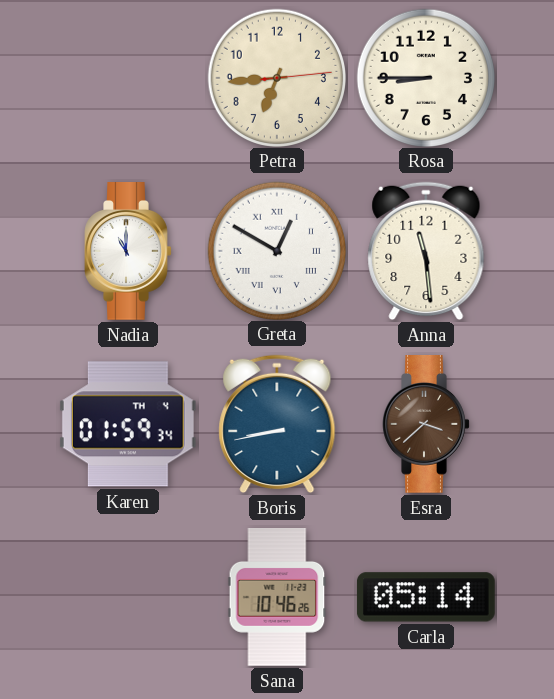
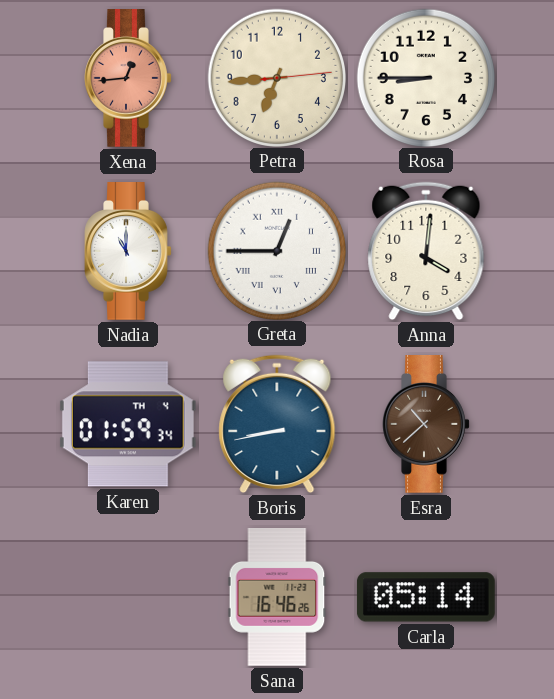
Xena: none -> 12:44 (128, 79)
Greta: 12:50 -> 12:45 (276, 250)
Anna: 11:29 -> 4:01 (426, 251)
Esra: 3:38 -> 10:38 (426, 425)
Sana: 10:46 -> 16:46 (277, 598)
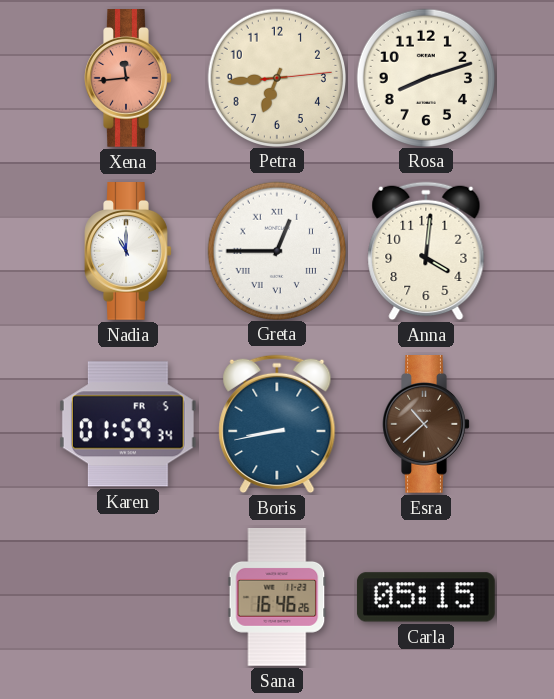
Xena: 12:44 -> 11:44 (128, 79)
Rosa: 8:45 -> 8:12 (425, 77)
Karen date: TH 4 -> FR 5 (128, 424)
Carla: 05:14 -> 05:15 (426, 597)
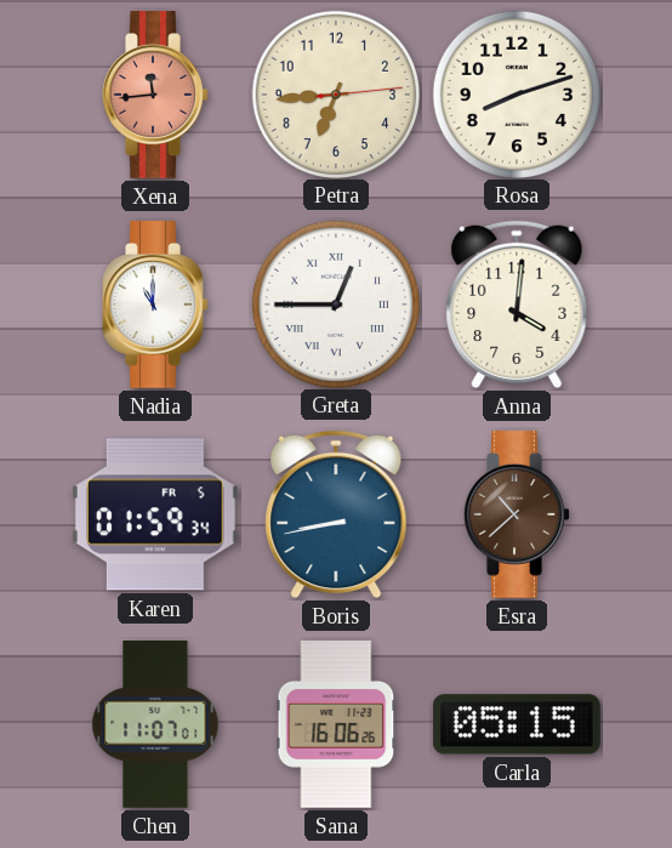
Chen: none -> 11:07 (155, 725)
Sana: 16:46 -> 16:06 (336, 725)
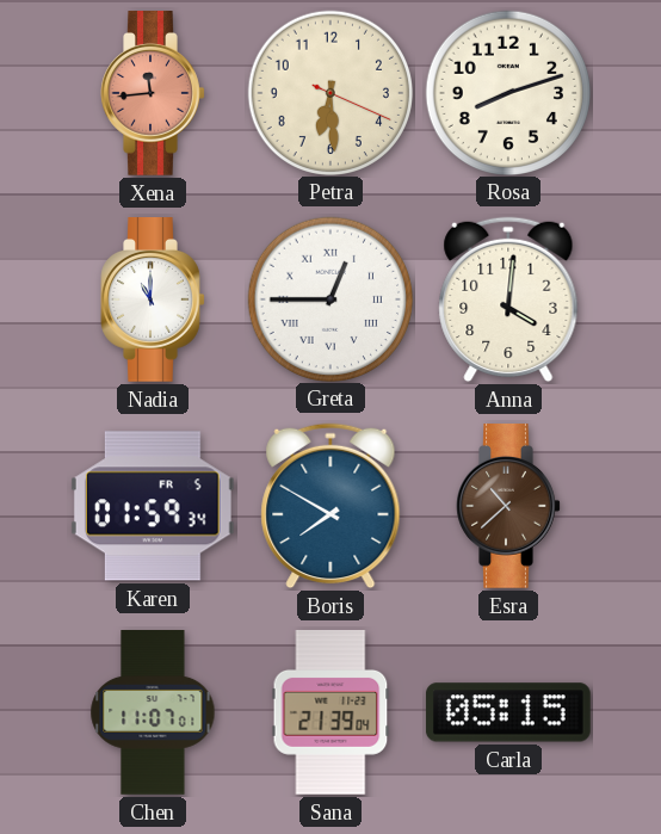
Petra: 6:44 -> 6:29 (329, 92)
Boris: 8:43 -> 7:50 (330, 506)
Sana: 16:06 -> 21:39 (330, 713)
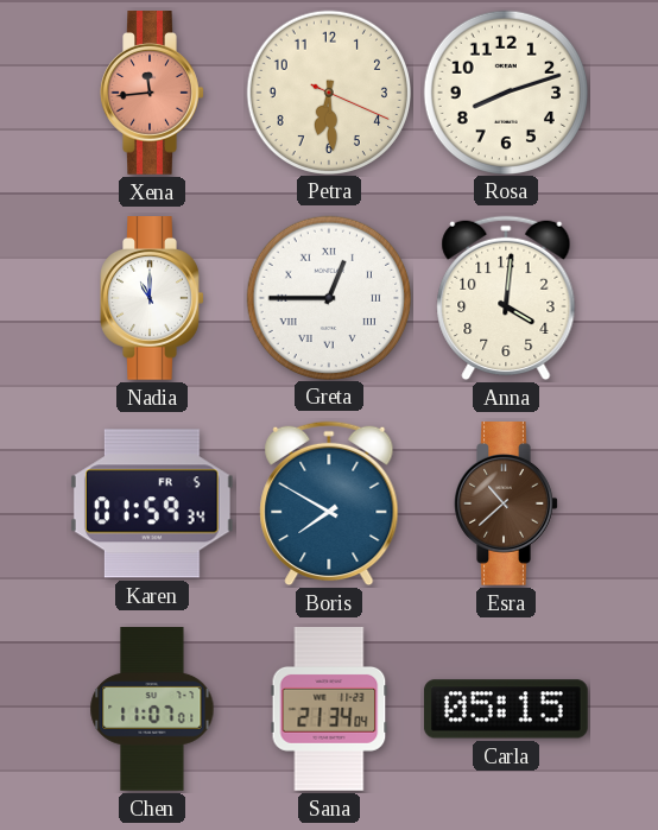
Sana: 21:39 -> 21:34 (329, 710)
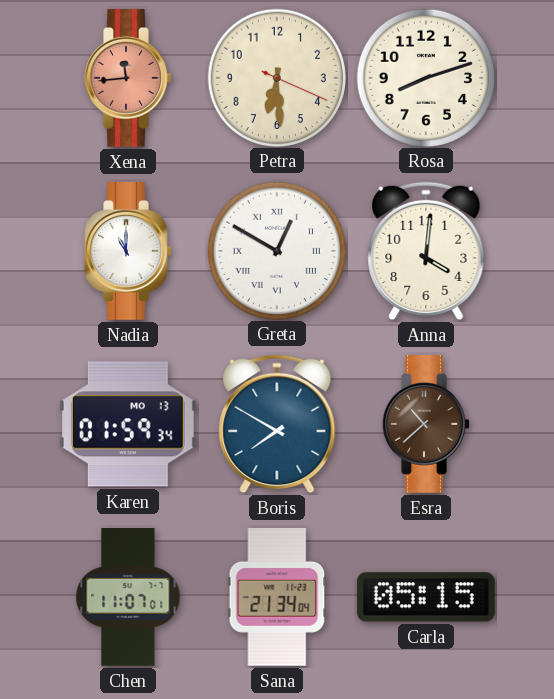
Greta: 12:45 -> 12:50 (276, 250)
Karen date: FR 5 -> MO 13 (128, 424)
